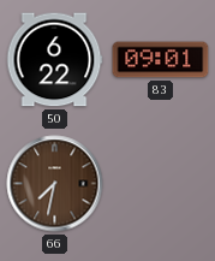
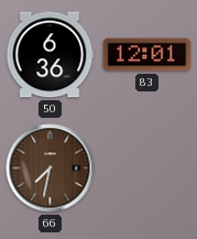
50: 6:22 -> 6:36 (50, 55)
83: 09:01 -> 12:01 (147, 55)
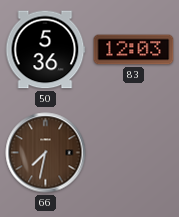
50: 6:36 -> 5:36 (45, 50)
83: 12:01 -> 12:03 (134, 50)
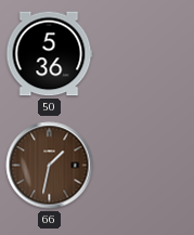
83: 12:03 -> none (134, 50)
66: 7:32 -> 1:32 (50, 166)
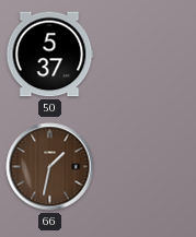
50: 5:36 -> 5:37 (49, 55)
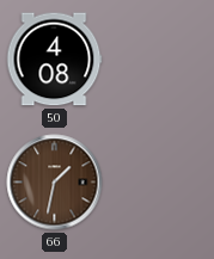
50: 5:37 -> 4:08 (54, 60)
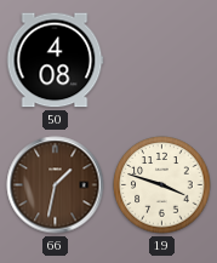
19: none -> 3:48 (162, 185)
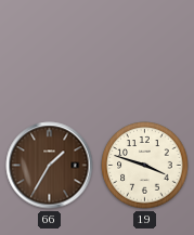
50: 4:08 -> none (55, 61)
66: 1:32 -> 1:35 (50, 166)
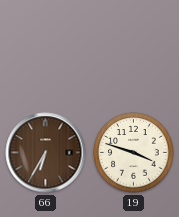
66: 1:35 -> 6:35 (46, 153)
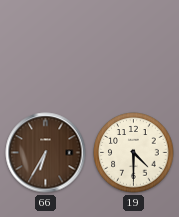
19: 3:48 -> 4:30 (134, 153)
